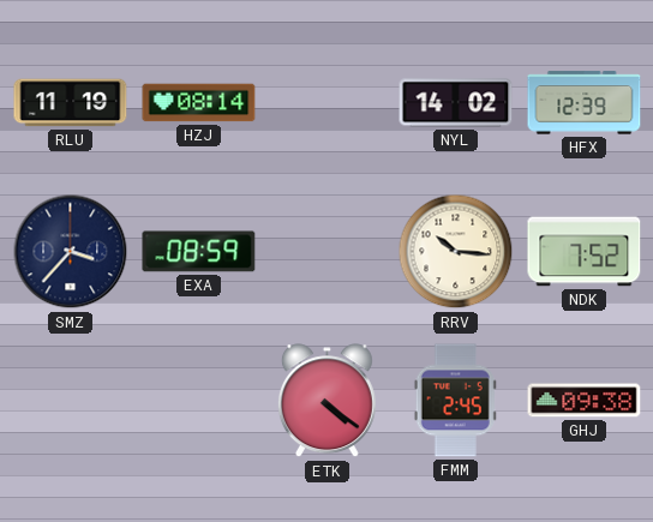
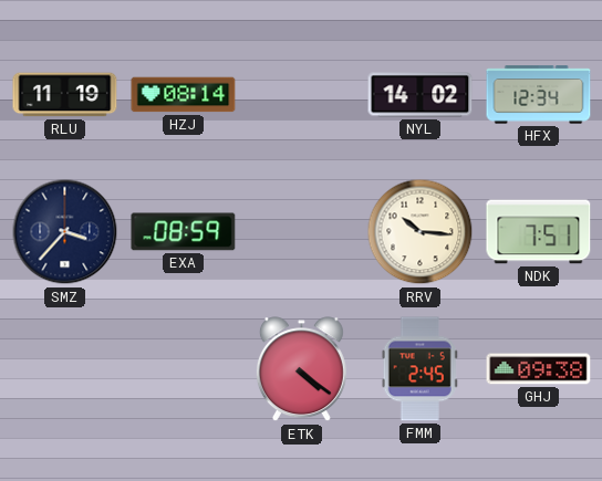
HFX: 12:39 -> 12:34 (539, 95)
NDK: 7:52 -> 7:51 (539, 232)
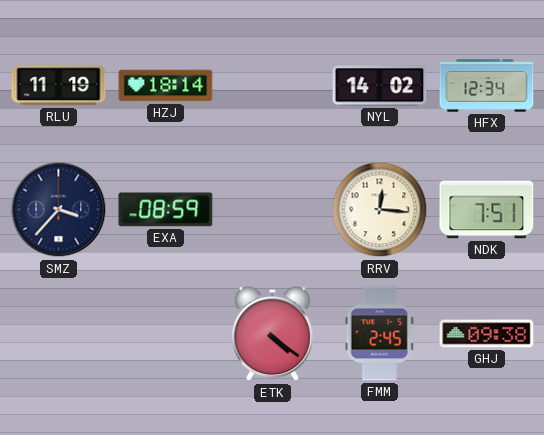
HZJ: 08:14 -> 18:14 (166, 86)
RRV: 10:16 -> 12:16 (380, 210)
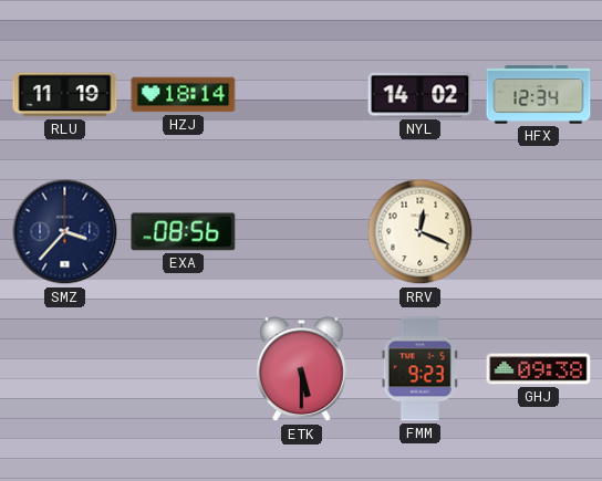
EXA: 08:59 -> 08:56 (184, 232)
RRV: 12:16 -> 12:19 (421, 232)
NDK: 7:51 -> none (487, 210)
ETK: 4:21 -> 5:30 (301, 369)
FMM: 2:45 -> 9:23 (419, 369)
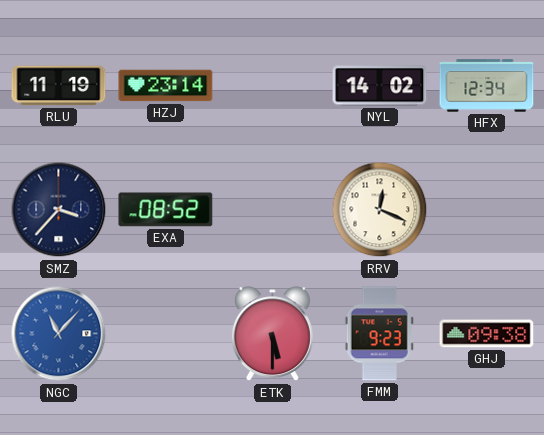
HZJ: 18:14 -> 23:14 (166, 86)
EXA: 08:56 -> 08:52 (166, 210)
NGC: none -> 11:07 (59, 334)
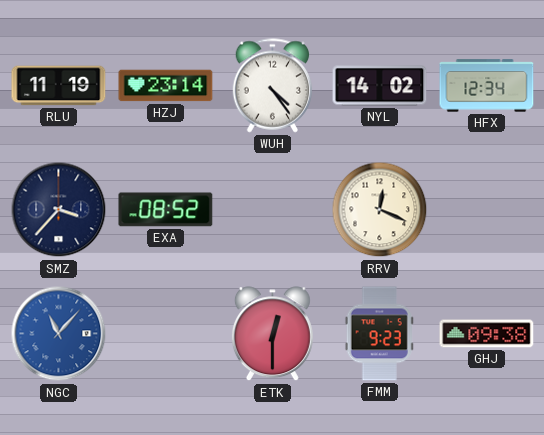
WUH: none -> 4:24 (273, 86)
ETK: 5:30 -> 12:30 (272, 334)
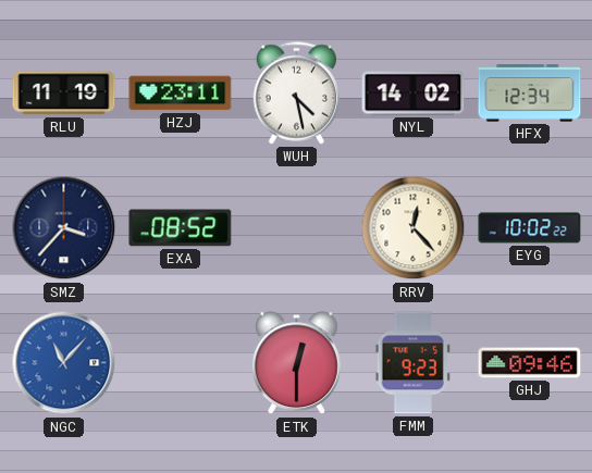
HZJ: 23:14 -> 23:11 (181, 94)
WUH: 4:24 -> 4:28 (297, 94)
RRV: 12:19 -> 12:23 (414, 228)
EYG: none -> 10:02 (530, 228)
GHJ: 09:38 -> 09:46 (530, 363)
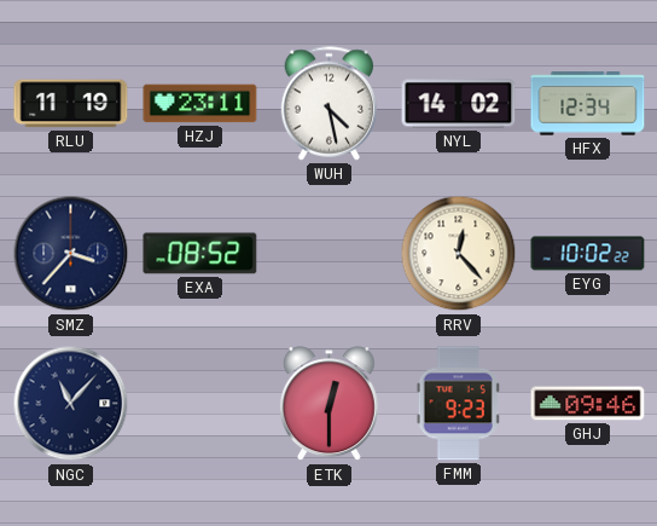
NGC dial: blue -> navy (71, 404)
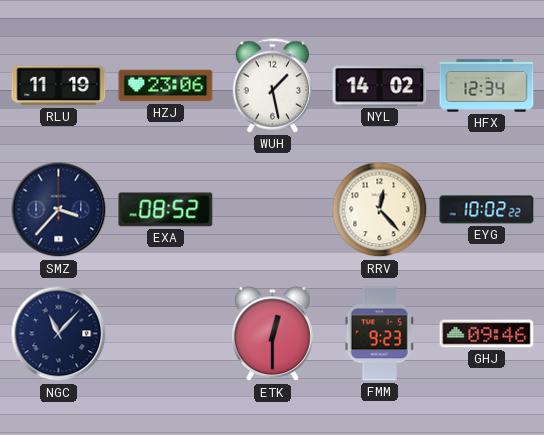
HZJ: 23:11 -> 23:06 (166, 86)
WUH: 4:28 -> 1:28 (273, 86)
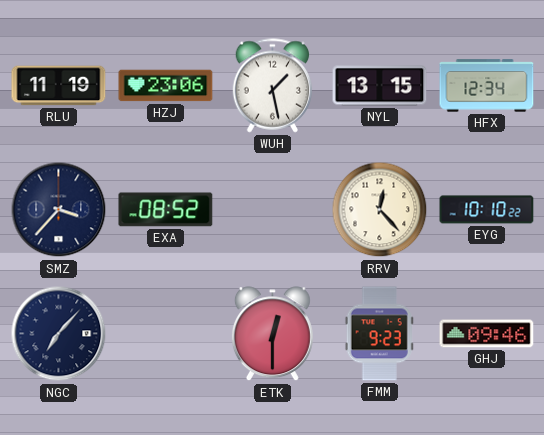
NYL: 14:02 -> 13:15 (380, 86)
EYG: 10:02 -> 10:10 (487, 210)
NGC: 11:07 -> 7:07 (59, 334)
